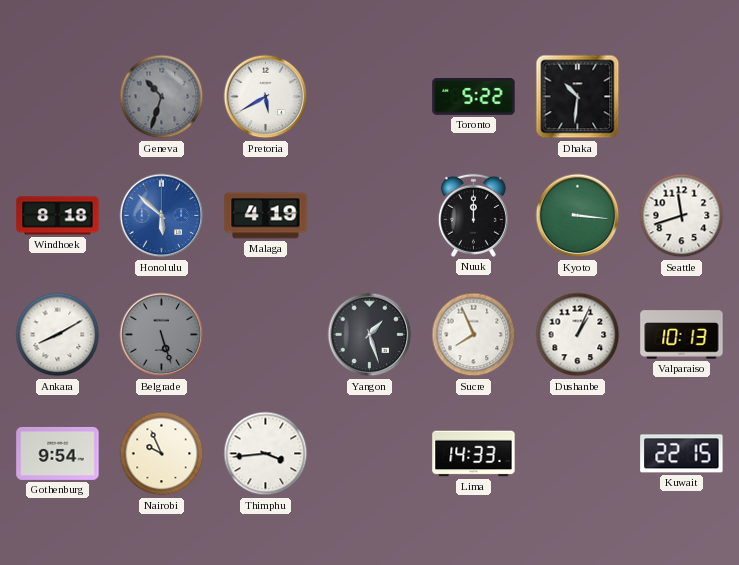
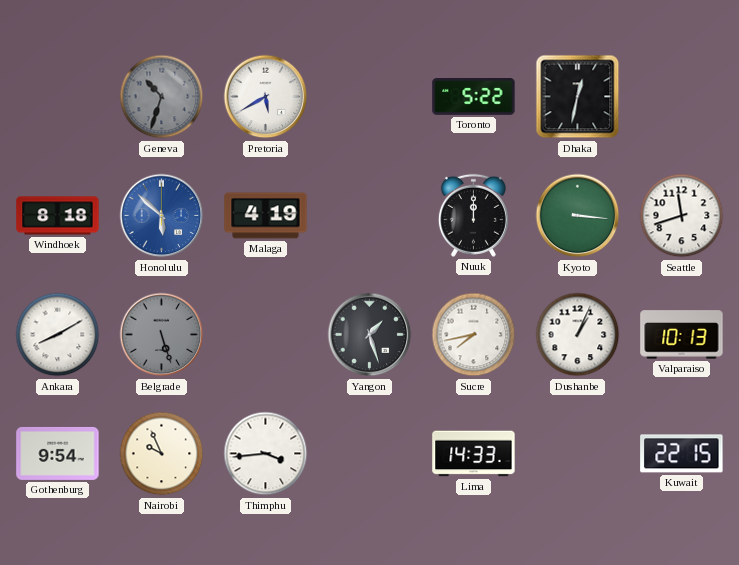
Dhaka: 10:31 -> 12:32 (578, 97)
Sucre: 7:56 -> 7:43 (474, 335)
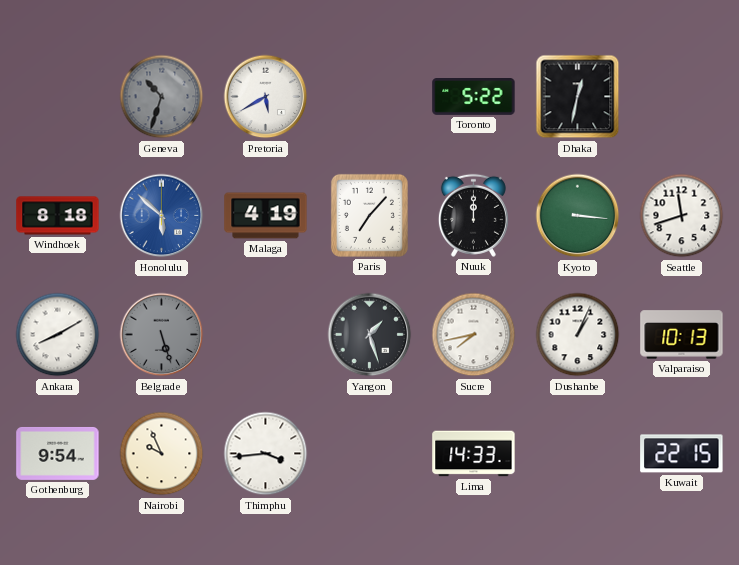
Paris: none -> 7:07 (369, 215)
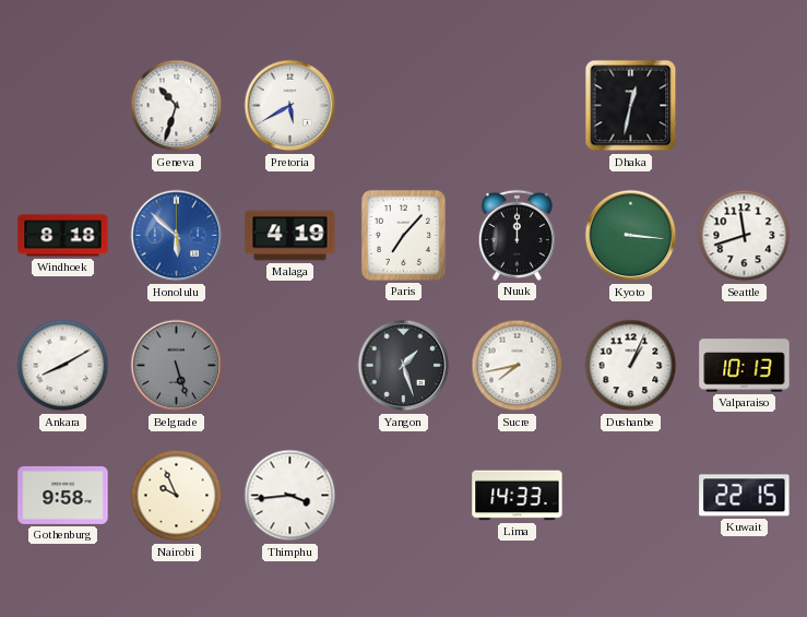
Geneva dial: grey -> white (177, 106)
Toronto: 5:22 -> none (474, 97)
Gothenburg: 9:54 -> 9:58 (63, 495)
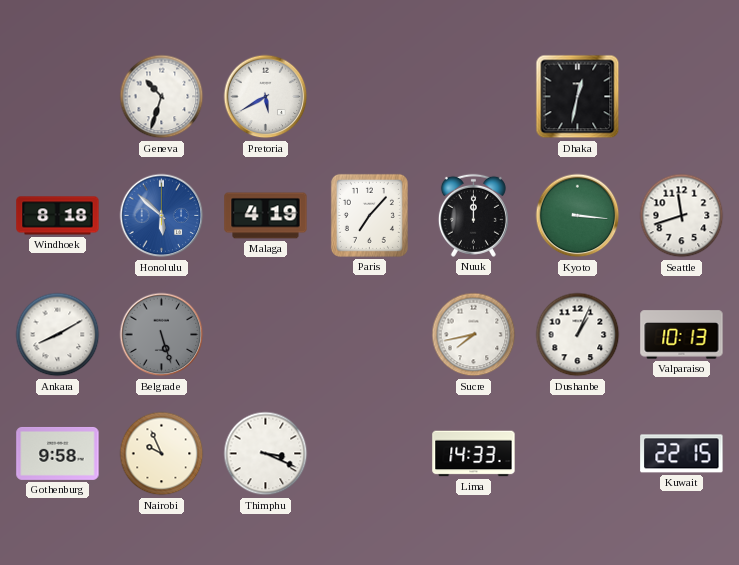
Yangon: 1:27 -> none (404, 366)
Thimphu: 3:44 -> 3:19 (266, 454)
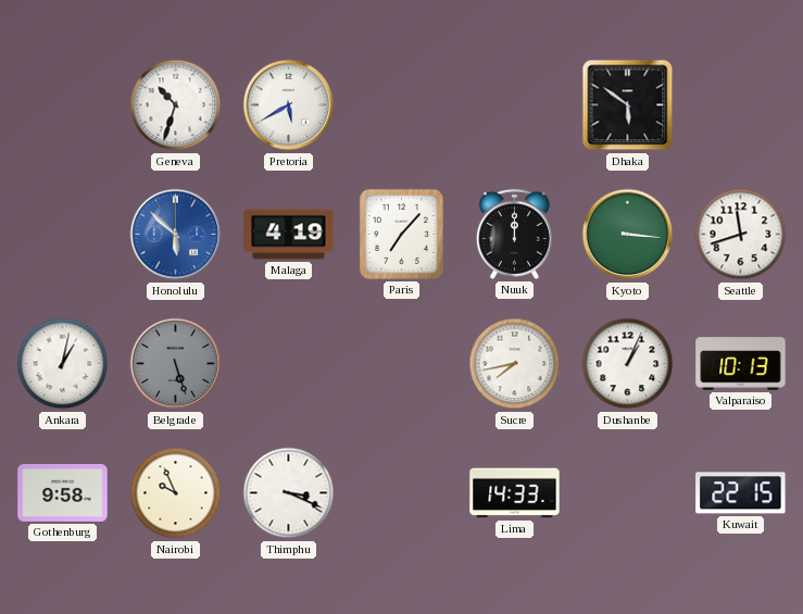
Dhaka: 12:32 -> 5:51 (628, 105)
Windhoek: 8:18 -> none (58, 216)
Ankara: 8:10 -> 1:02 (63, 364)
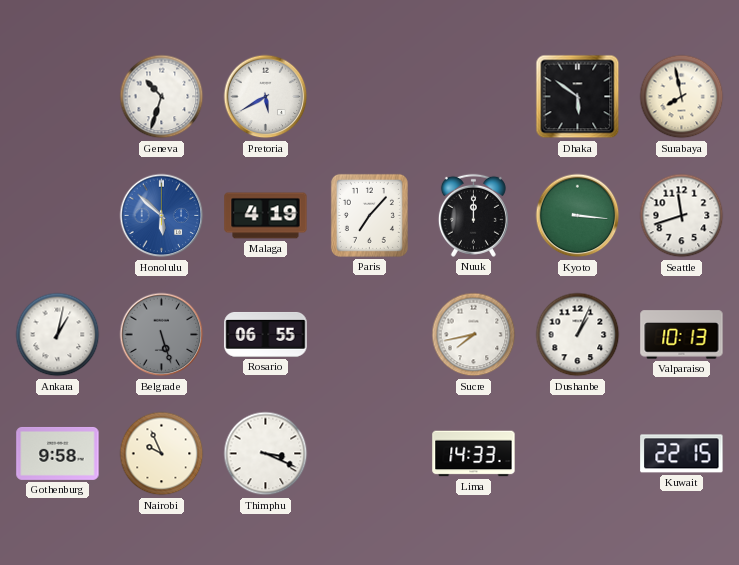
Surabaya: none -> 7:58 (682, 97)
Rosario: none -> 06:55 (266, 334)
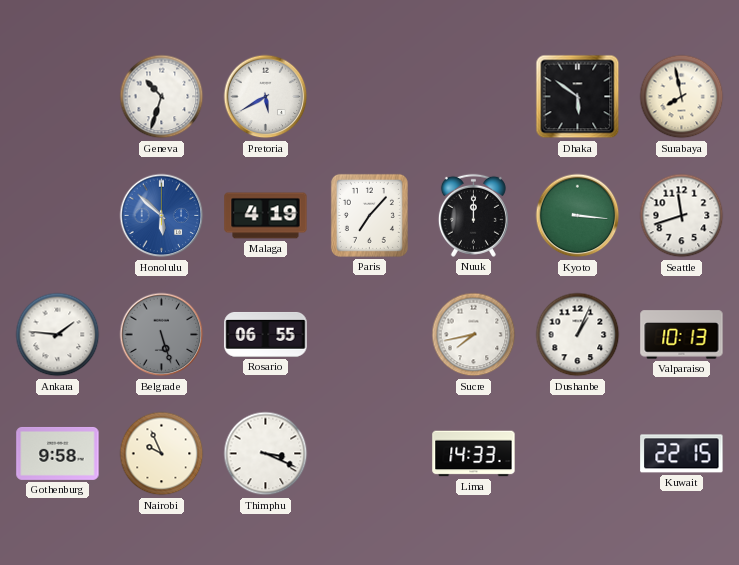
Ankara: 1:02 -> 1:46 (58, 335)
